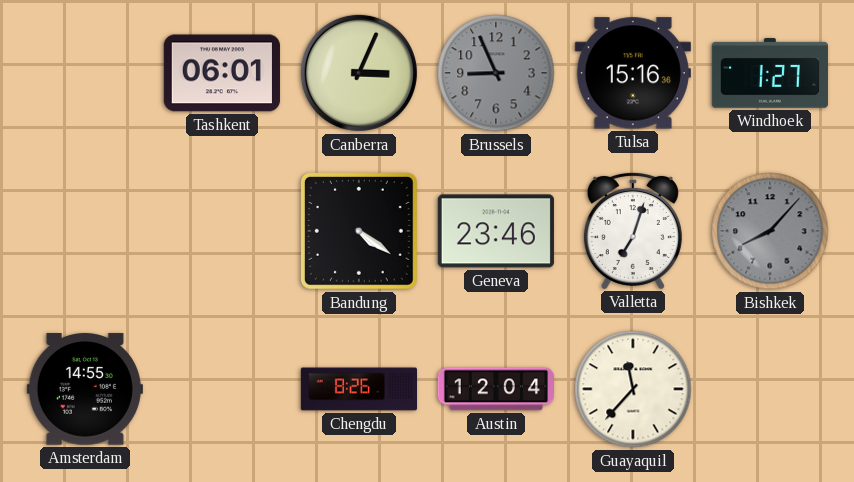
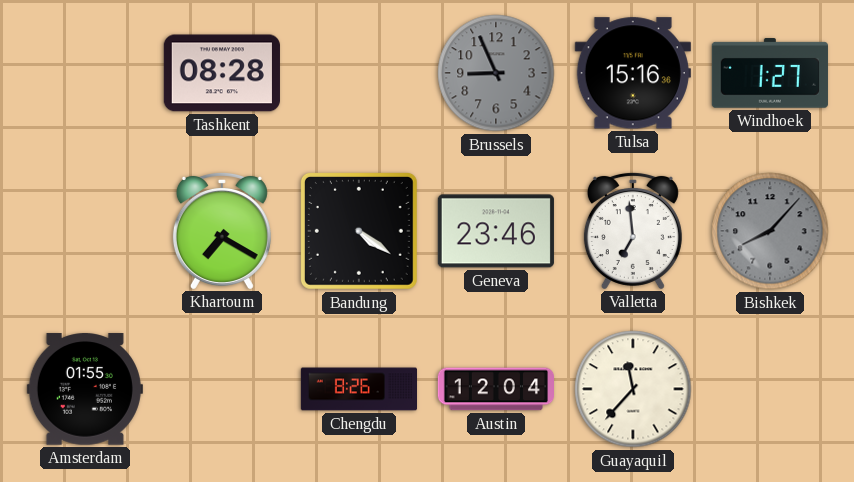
Tashkent: 06:01 -> 08:28 (222, 73)
Canberra: 3:04 -> none (359, 73)
Khartoum: none -> 7:20 (222, 230)
Valletta: 7:03 -> 6:59 (633, 230)
Amsterdam: 14:55 -> 01:55 (85, 389)
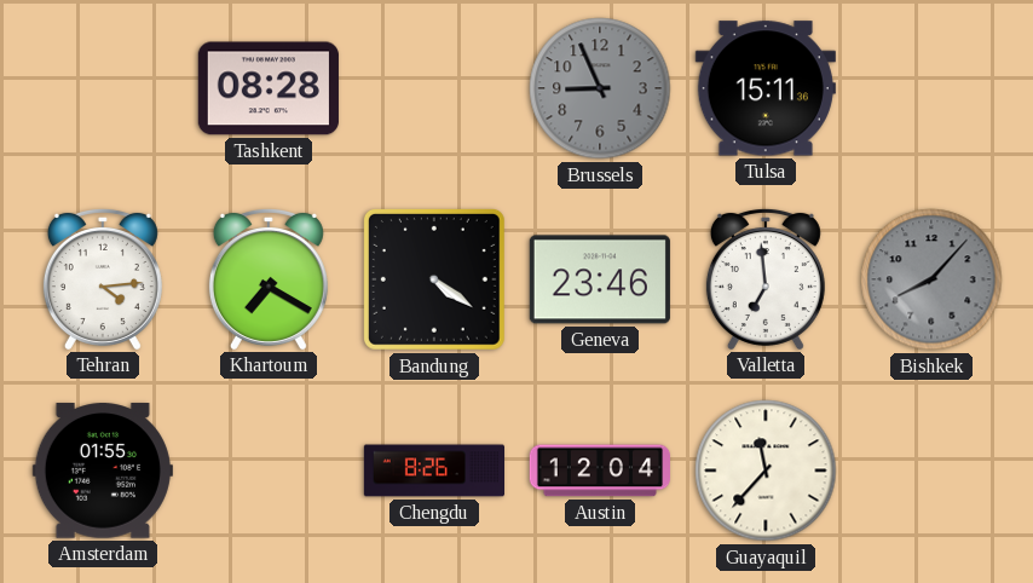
Tulsa: 15:16 -> 15:11 (766, 88)
Windhoek: 1:27 -> none (770, 73)
Tehran: none -> 4:14 (103, 278)
